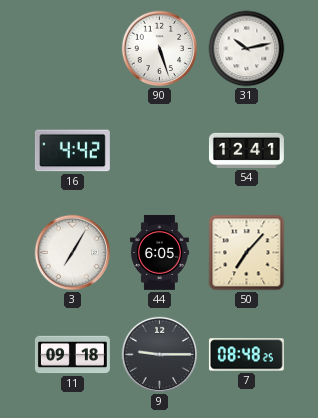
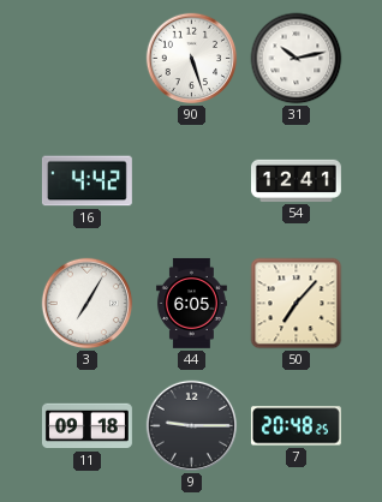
7: 08:48 -> 20:48 (296, 426)
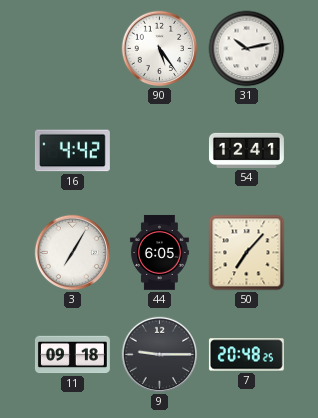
90: 5:27 -> 5:24 (160, 49)
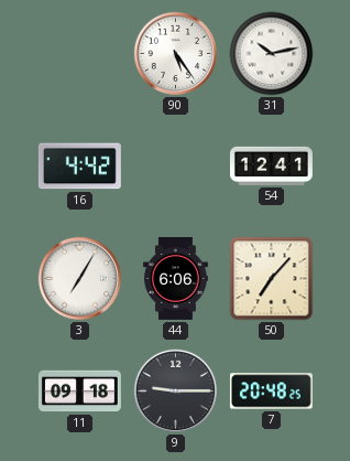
44: 6:05 -> 6:06 (175, 278)
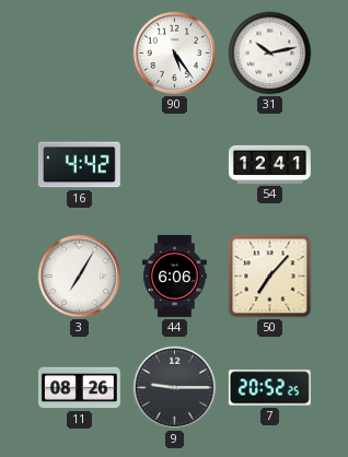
11: 09:18 -> 08:26 (79, 388)
7: 20:48 -> 20:52 (269, 388)
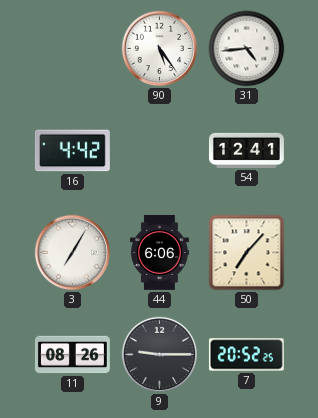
31: 10:13 -> 4:44 (247, 49)
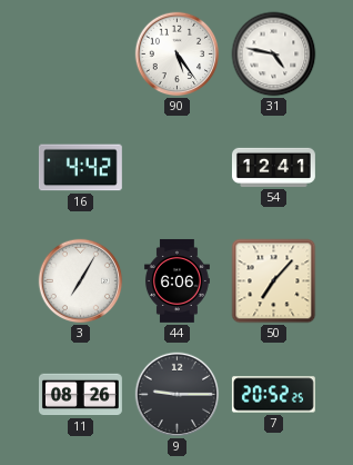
31: 4:44 -> 4:47 (274, 55)
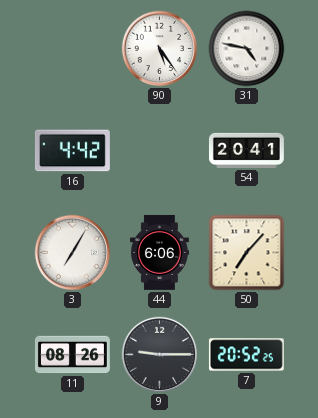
54: 12:41 -> 20:41 (246, 150)
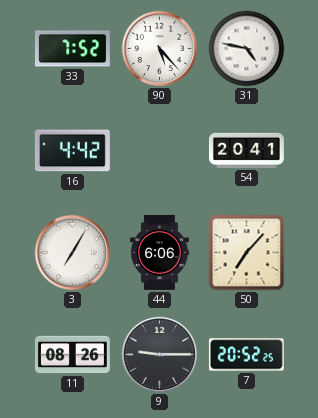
33: none -> 7:52 (72, 49)
90: 5:24 -> 5:23 (160, 49)
